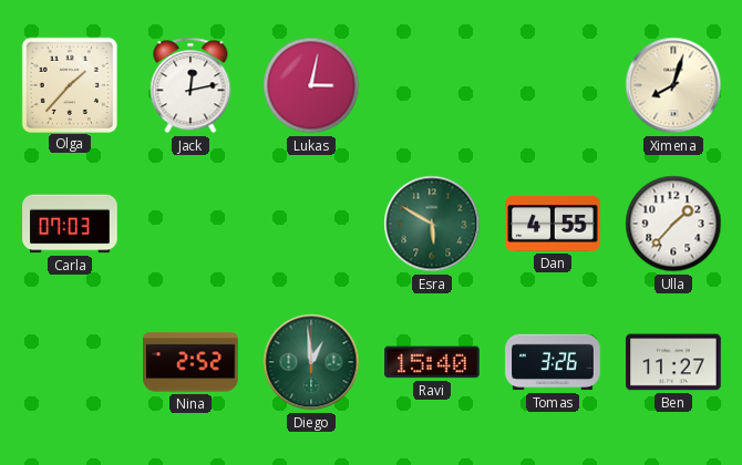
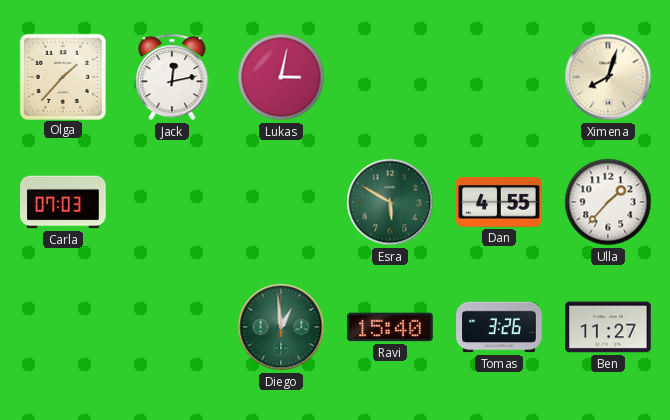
Nina: 2:52 -> none (190, 362)
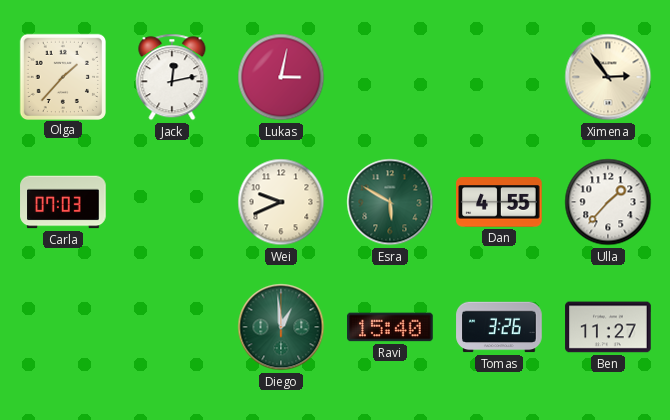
Ximena: 8:03 -> 2:54 (608, 77)
Wei: none -> 9:41 (281, 202)
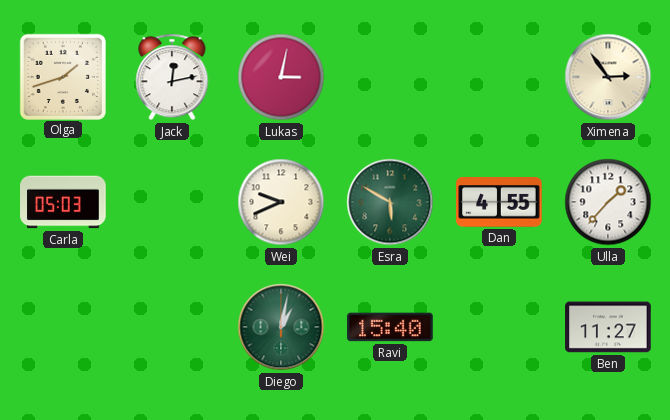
Olga: 1:37 -> 1:42 (62, 76)
Carla: 07:03 -> 05:03 (63, 202)
Diego: 12:59 -> 1:02 (281, 327)
Tomas: 3:26 -> none (499, 327)
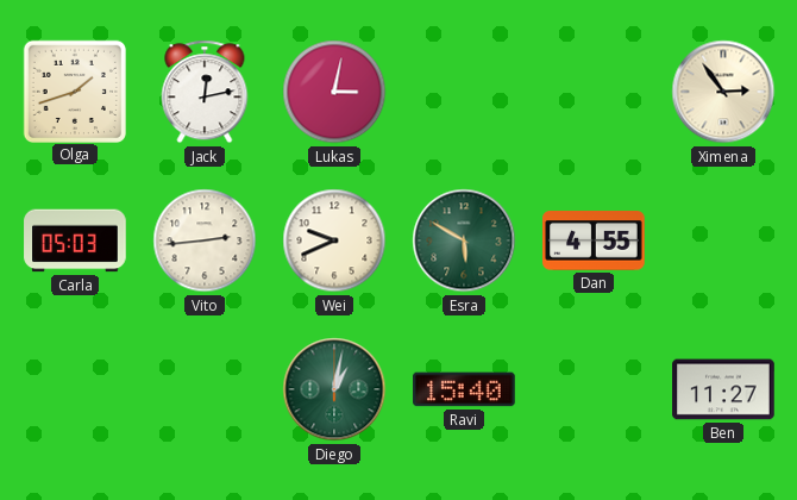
Vito: none -> 2:44 (205, 240)
Ulla: 1:37 -> none (608, 202)
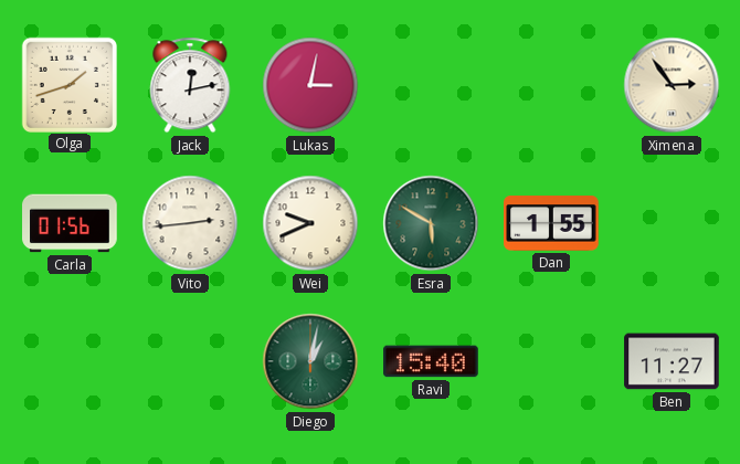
Carla: 05:03 -> 01:56 (70, 223)
Dan: 4:55 -> 1:55 (551, 223)
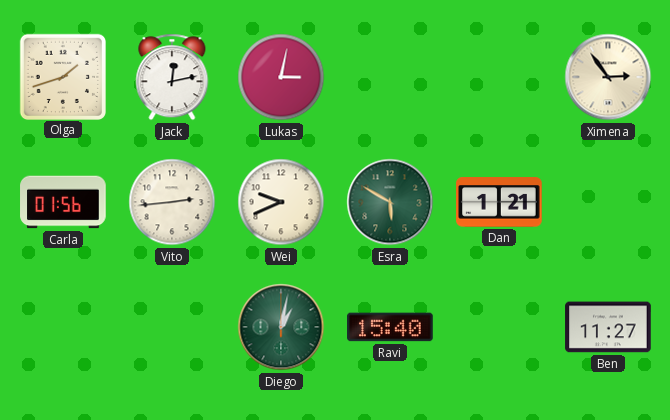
Dan: 1:55 -> 1:21 (499, 202)
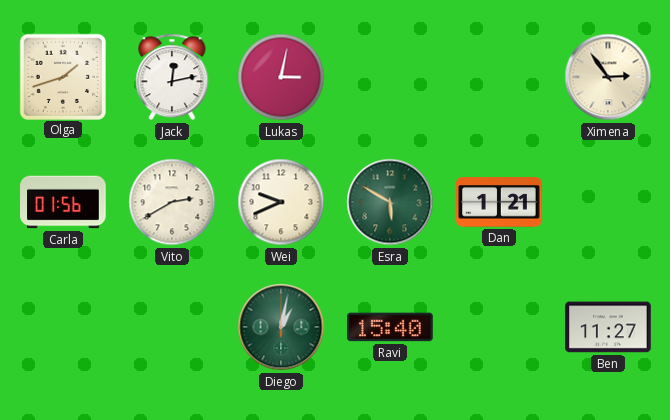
Vito: 2:44 -> 2:40 (172, 202)
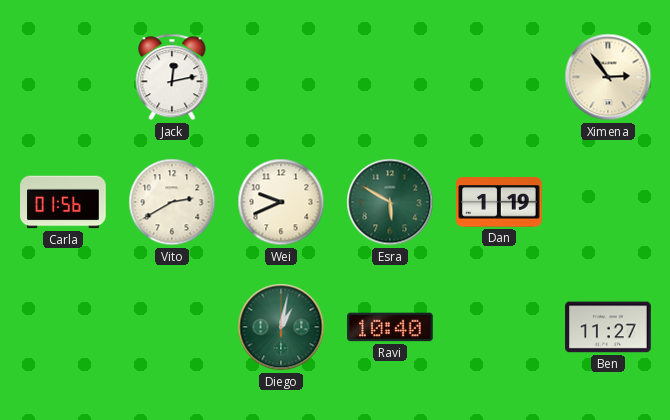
Olga: 1:42 -> none (62, 76)
Lukas: 3:02 -> none (281, 77)
Dan: 1:21 -> 1:19 (499, 202)
Ravi: 15:40 -> 10:40 (390, 327)
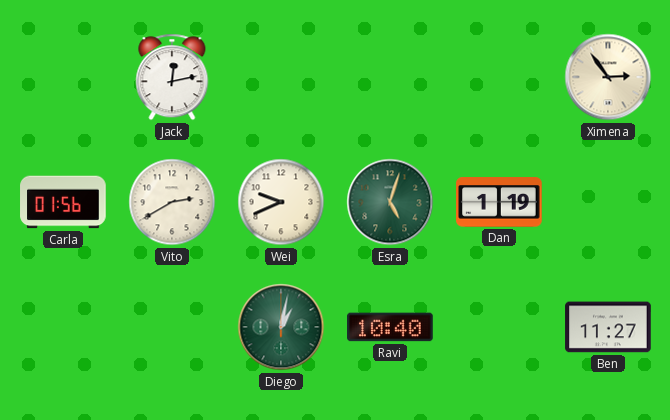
Esra: 5:50 -> 5:03 (390, 202)
